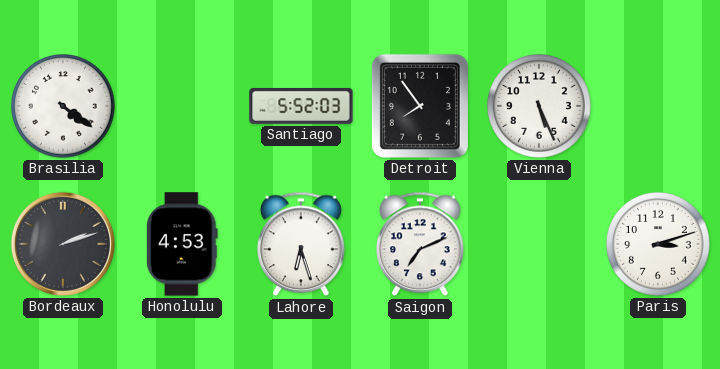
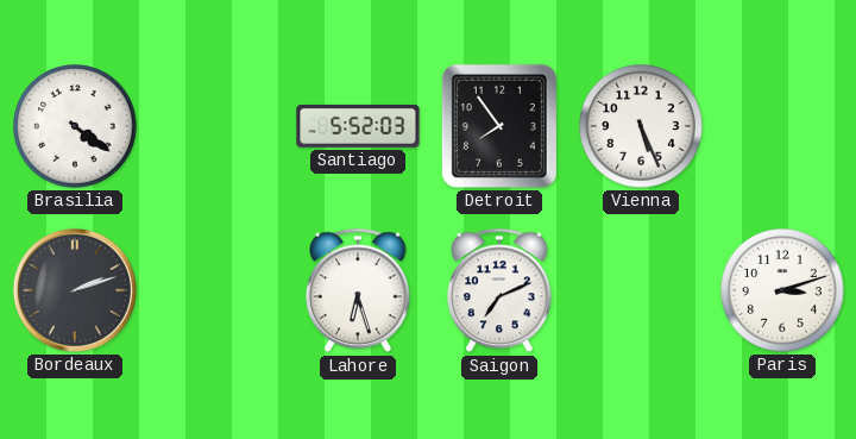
Honolulu: 4:53 -> none (183, 244)
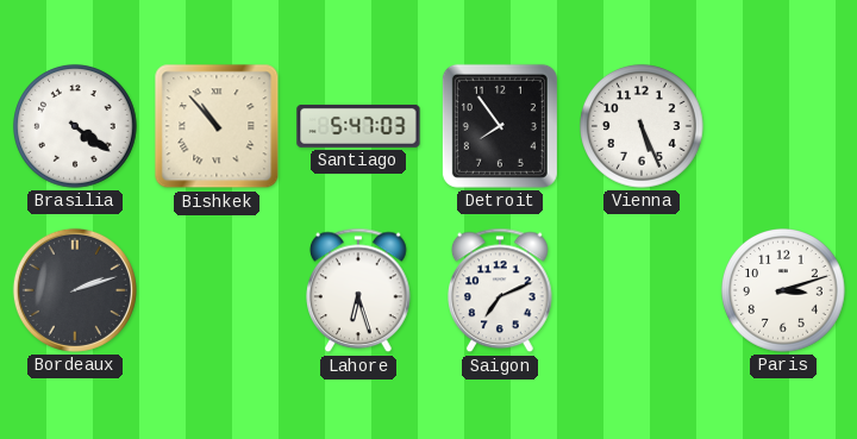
Bishkek: none -> 10:53 (217, 126)
Santiago: 5:52 -> 5:47 (358, 126)
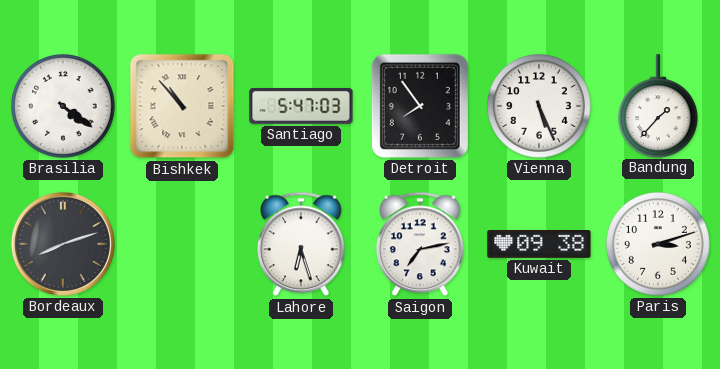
Bandung: none -> 1:37 (658, 106)
Bordeaux: 2:12 -> 8:12 (63, 244)
Saigon: 7:11 -> 7:13 (421, 244)
Kuwait: none -> 09:38 (539, 245)
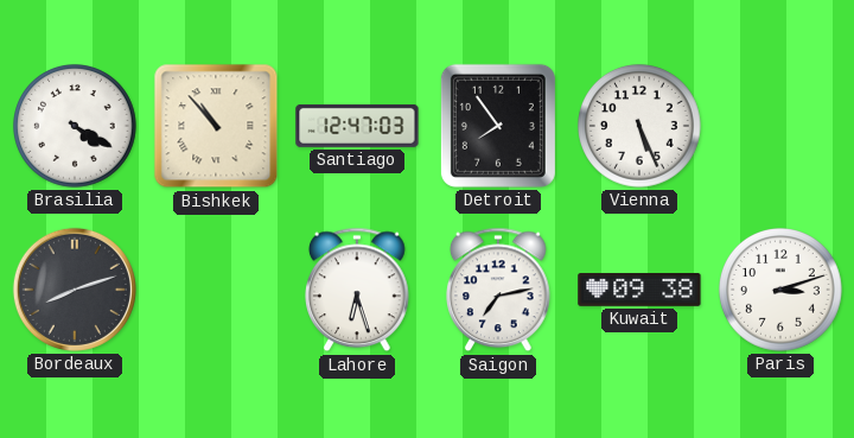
Brasilia: 4:21 -> 4:20 (76, 127)
Santiago: 5:47 -> 12:47 (357, 126)
Bandung: 1:37 -> none (658, 106)
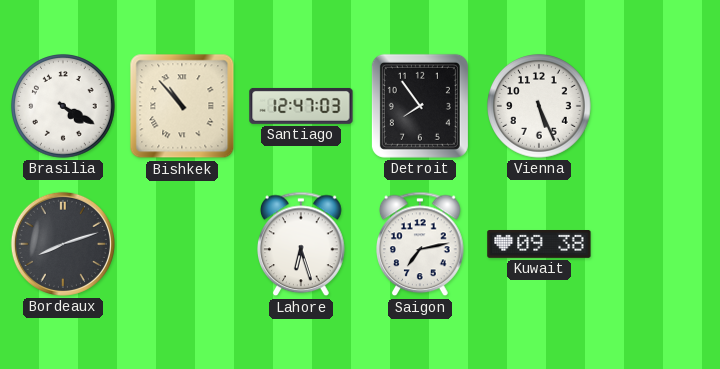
Paris: 3:12 -> none (782, 291)
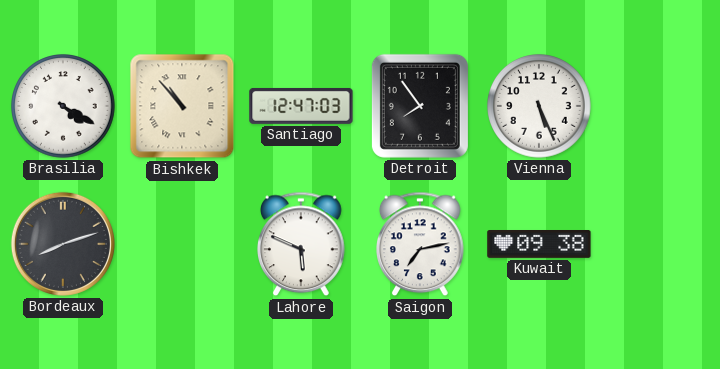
Lahore: 6:27 -> 5:49 (302, 244)
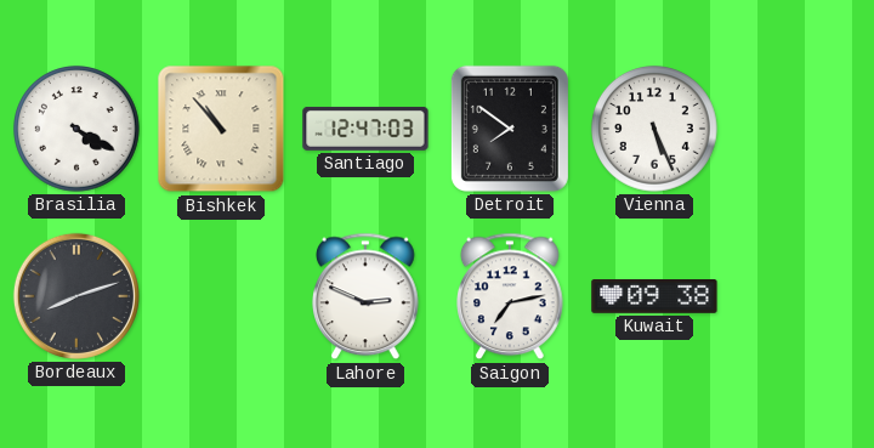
Detroit: 7:54 -> 7:51 (510, 129)
Lahore: 5:49 -> 2:49 (367, 296)
